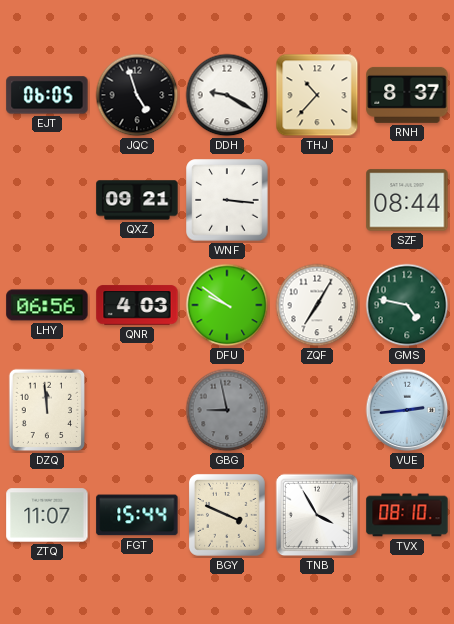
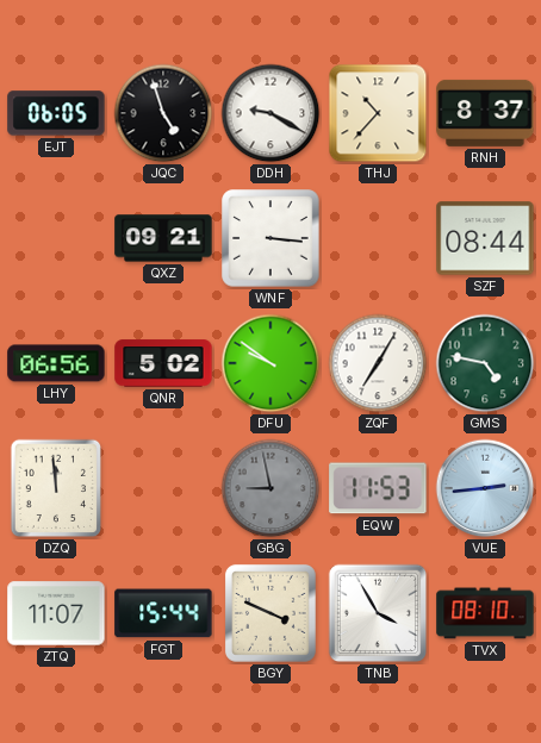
QNR: 4:03 -> 5:02 (163, 363)
EQW: none -> 11:53 (378, 488)
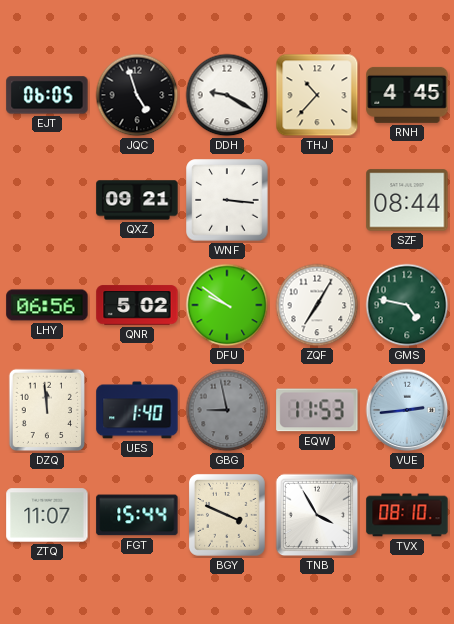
RNH: 8:37 -> 4:45 (407, 95)
UES: none -> 1:40 (137, 410)
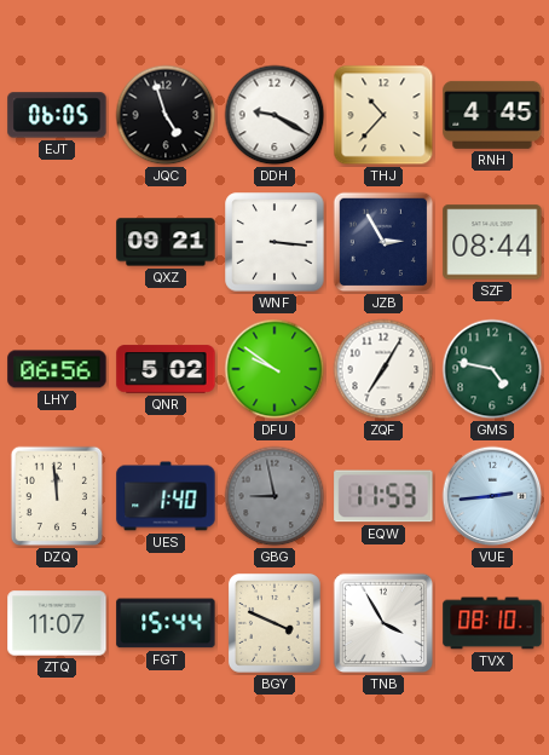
JZB: none -> 2:55 (383, 242)
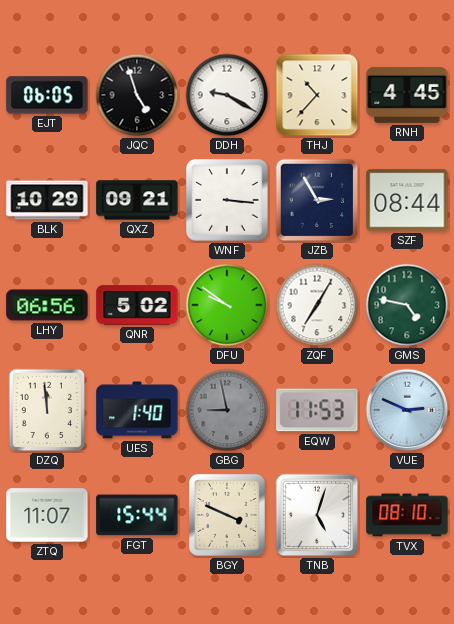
BLK: none -> 10:29 (47, 200)
VUE: 2:44 -> 2:49 (407, 410)
TNB: 3:55 -> 5:03 (317, 515)
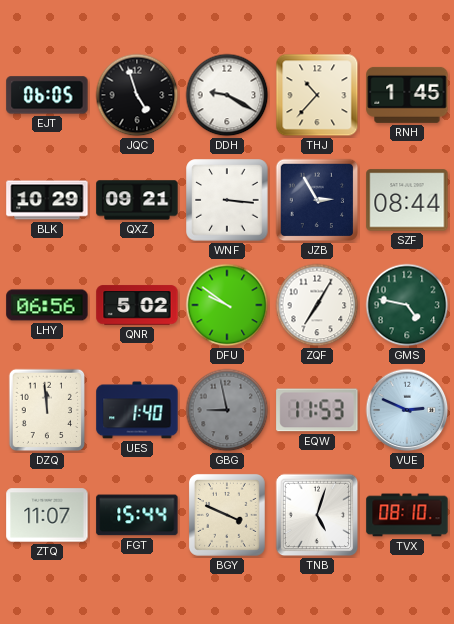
RNH: 4:45 -> 1:45 (407, 95)
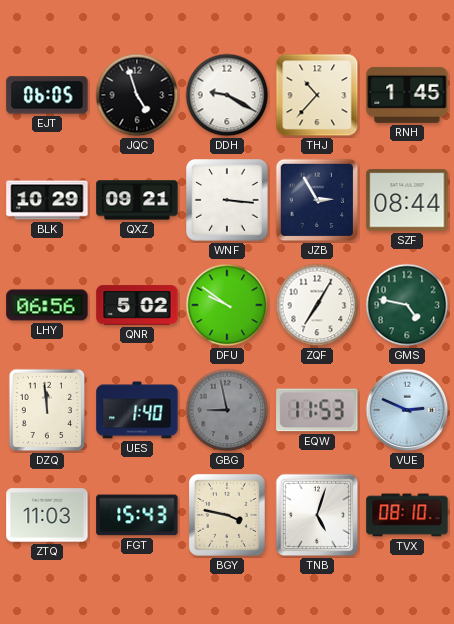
ZTQ: 11:07 -> 11:03 (47, 515)
FGT: 15:44 -> 15:43 (137, 515)
BGY: 3:49 -> 3:47 (227, 515)
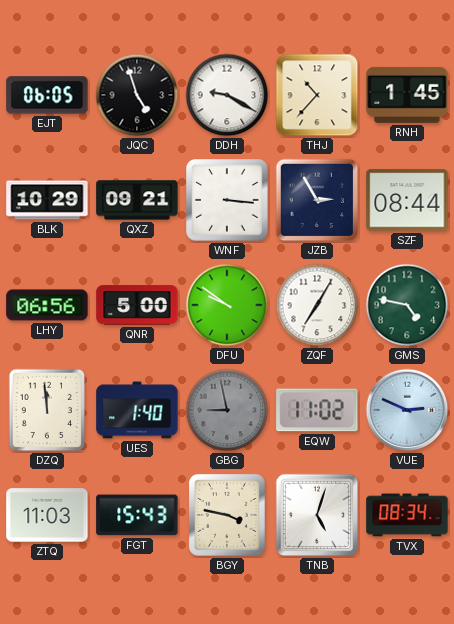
QNR: 5:02 -> 5:00 (137, 305)
EQW: 11:53 -> 11:02 (317, 410)
TVX: 08:10 -> 08:34 (407, 515)
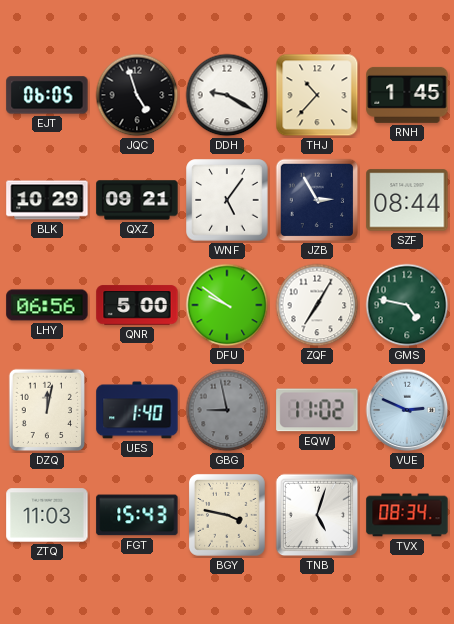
WNF: 3:16 -> 5:06 (227, 200)
DZQ: 11:59 -> 12:02 (46, 410)
